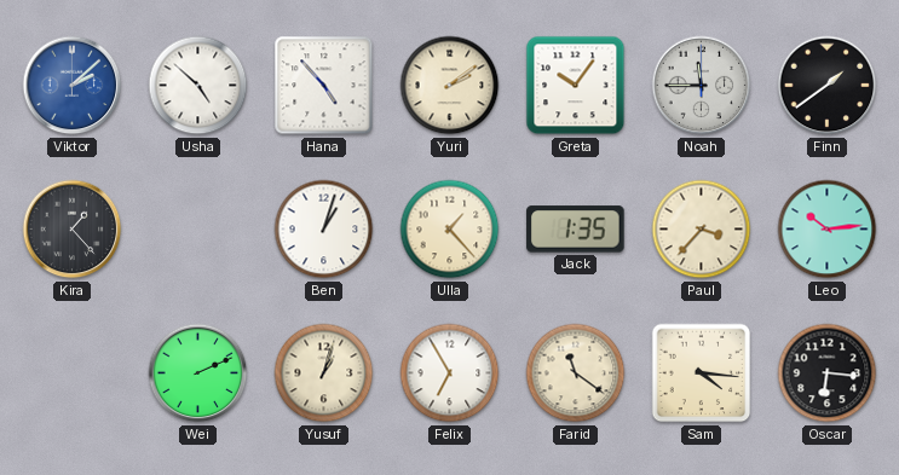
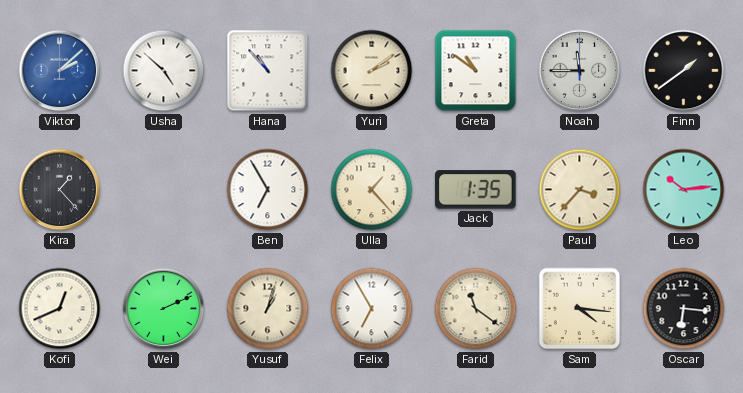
Hana: 4:53 -> 10:53 (268, 71)
Greta: 10:06 -> 10:51 (476, 71)
Ben: 1:03 -> 6:55 (268, 190)
Kofi: none -> 12:41 (60, 309)
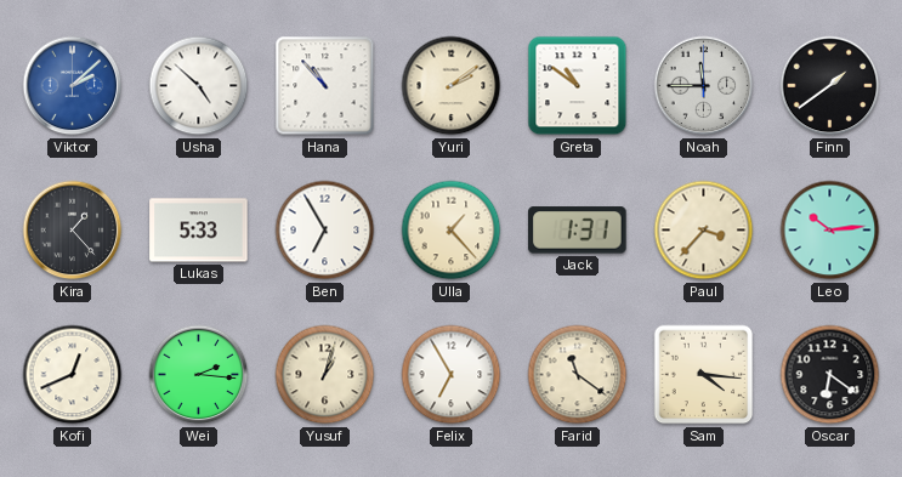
Lukas: none -> 5:33 (199, 231)
Jack: 1:35 -> 1:31 (578, 231)
Wei: 2:11 -> 2:16 (199, 375)
Oscar: 6:16 -> 6:21 (830, 375)
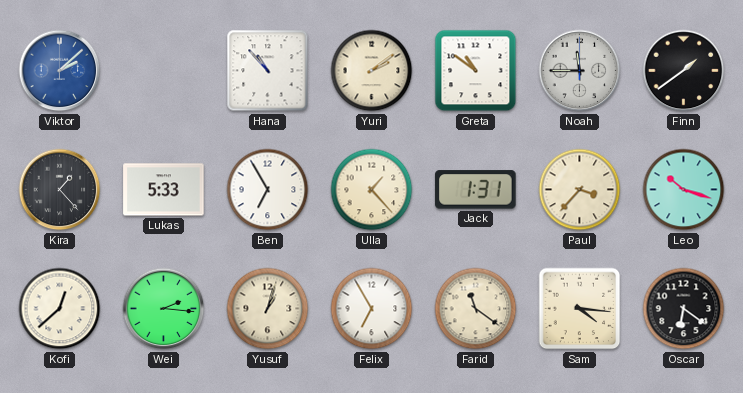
Usha: 4:52 -> none (199, 86)
Leo: 10:14 -> 10:18 (684, 190)
Kofi: 12:41 -> 12:38 (60, 309)
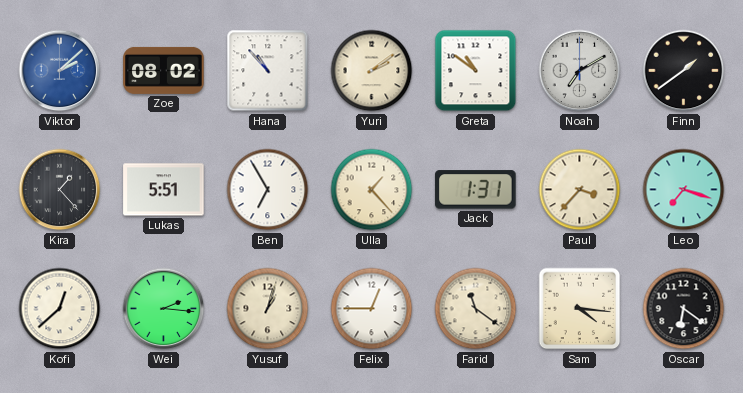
Zoe: none -> 08:02 (164, 70)
Noah: 11:45 -> 7:10 (580, 71)
Lukas: 5:33 -> 5:51 (164, 190)
Leo: 10:18 -> 7:18 (684, 190)
Felix: 6:55 -> 12:45 (372, 309)
